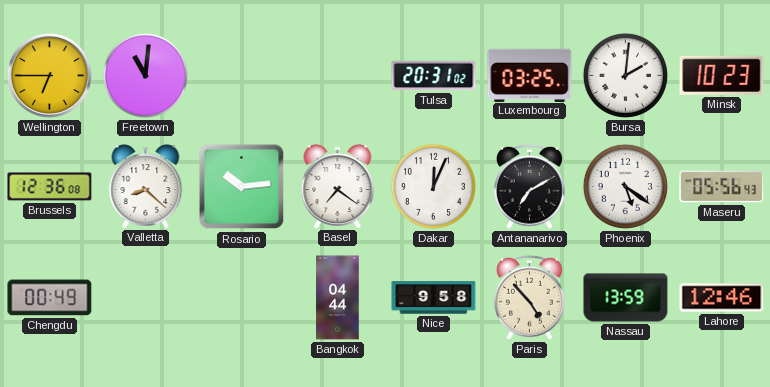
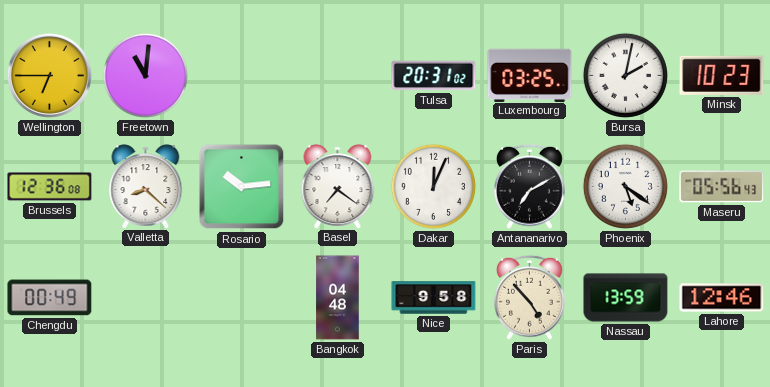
Bursa: 2:01 -> 2:02 (625, 75)
Bangkok: 04:44 -> 04:48 (338, 298)
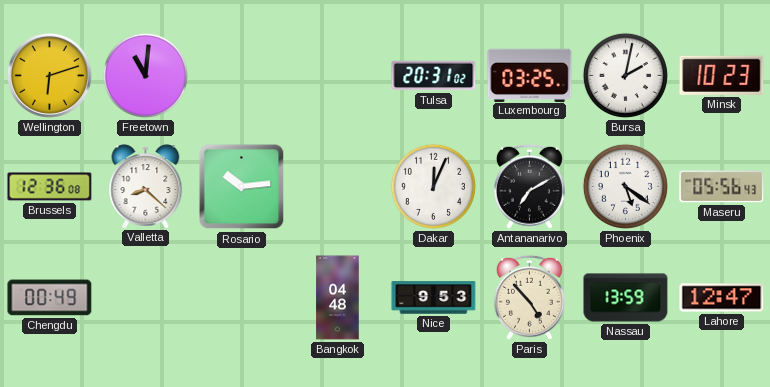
Wellington: 6:45 -> 6:12 (49, 75)
Basel: 7:21 -> none (338, 186)
Nice: 9:58 -> 9:53 (434, 298)
Lahore: 12:46 -> 12:47 (722, 298)
